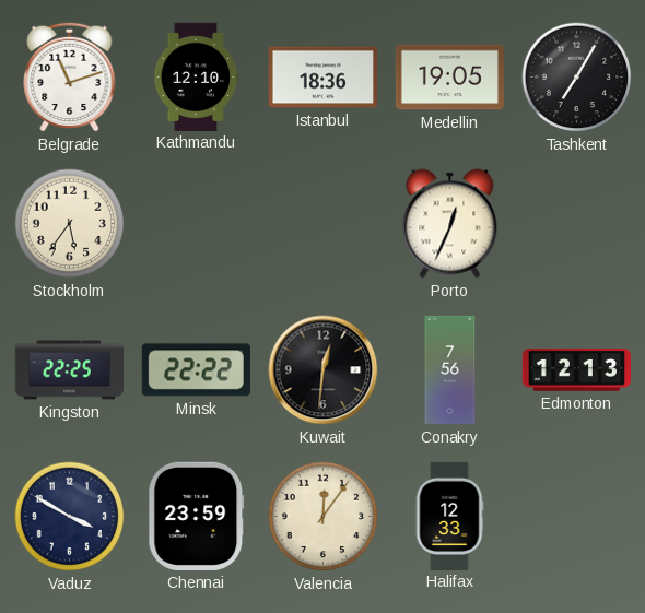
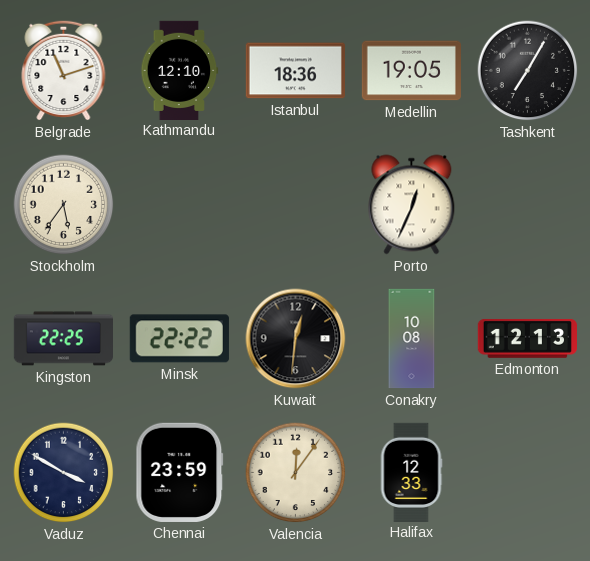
Conakry: 7:56 -> 10:08 (412, 339)
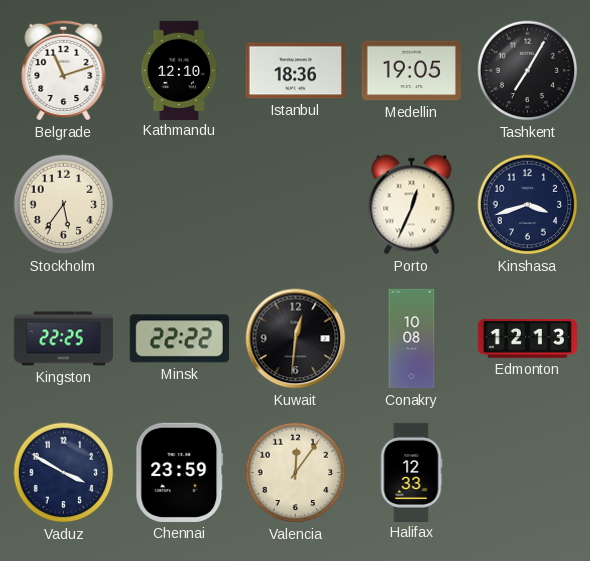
Kinshasa: none -> 3:42 (528, 205)
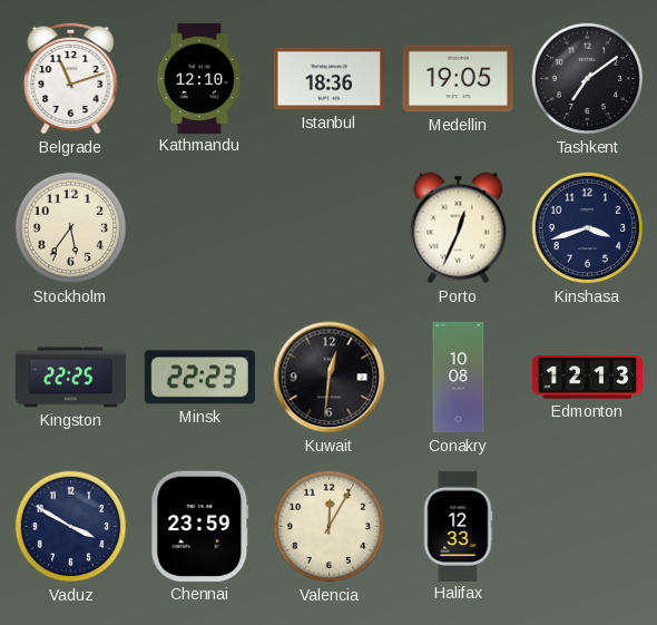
Tashkent: 7:05 -> 7:09 (588, 79)
Minsk: 22:22 -> 22:23 (199, 378)
Valencia: 12:06 -> 12:05 (330, 527)
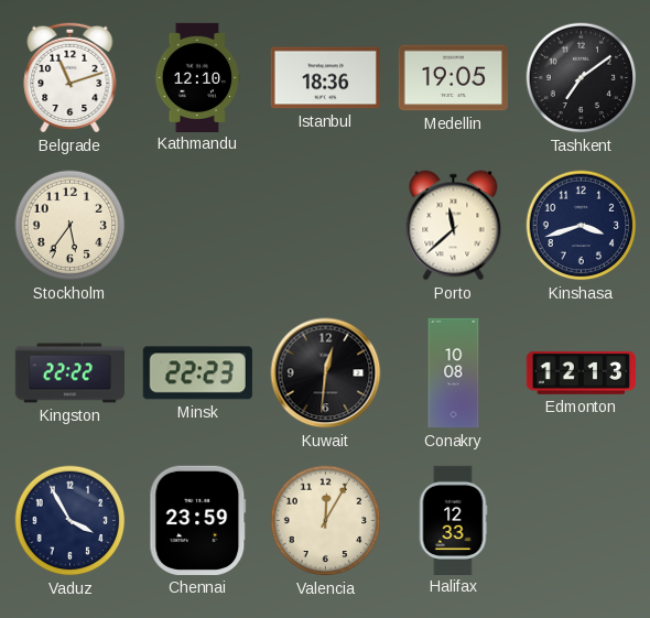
Porto: 12:34 -> 11:38 (454, 226)
Kingston: 22:25 -> 22:22 (69, 373)
Vaduz: 3:50 -> 3:55 (71, 521)
